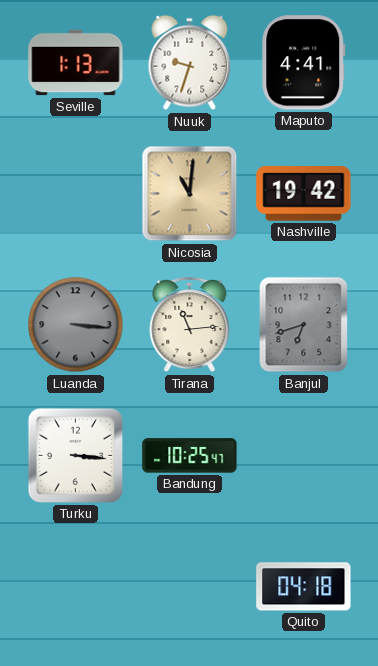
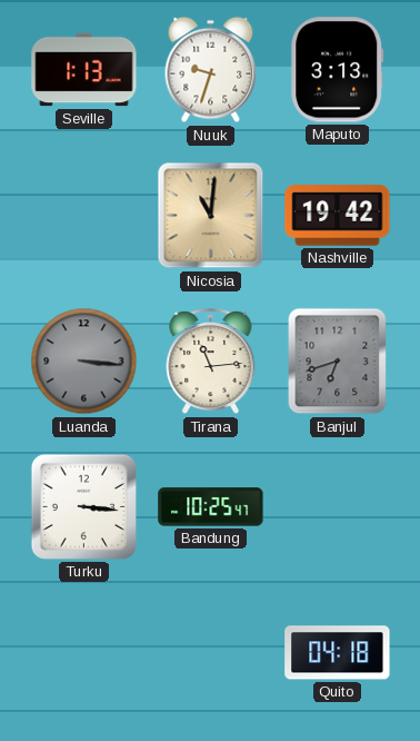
Maputo: 4:41 -> 3:13 (338, 70)
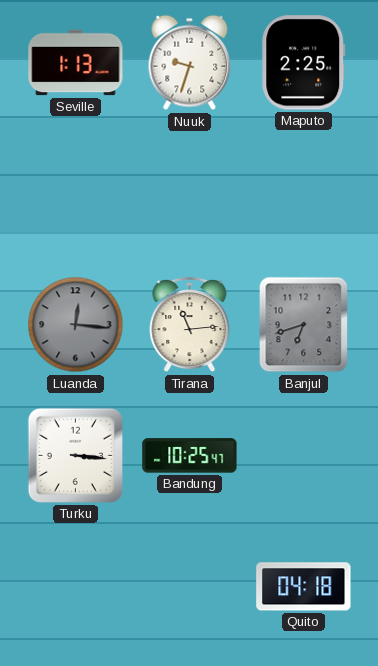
Maputo: 3:13 -> 2:25 (304, 63)
Nicosia: 11:01 -> none (211, 216)
Nashville: 19:42 -> none (338, 216)
Luanda: 3:16 -> 12:16 (76, 325)
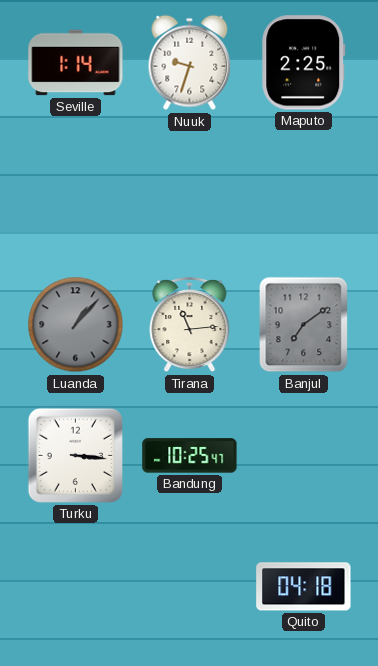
Seville: 1:13 -> 1:14 (76, 63)
Luanda: 12:16 -> 1:07 (76, 325)
Banjul: 6:42 -> 7:09 (304, 325)
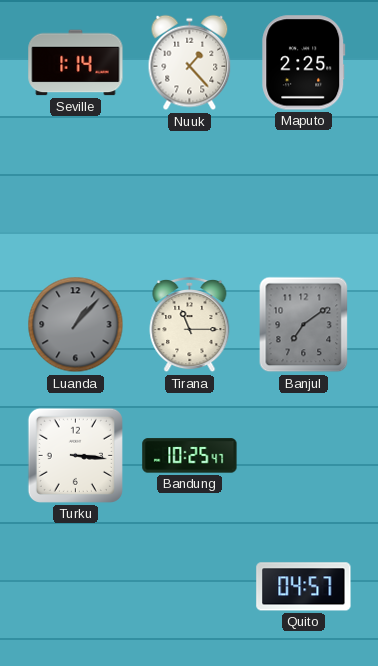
Nuuk: 9:33 -> 1:23 (190, 63)
Tirana: 11:14 -> 11:15 (190, 325)
Quito: 04:18 -> 04:57 (304, 587)
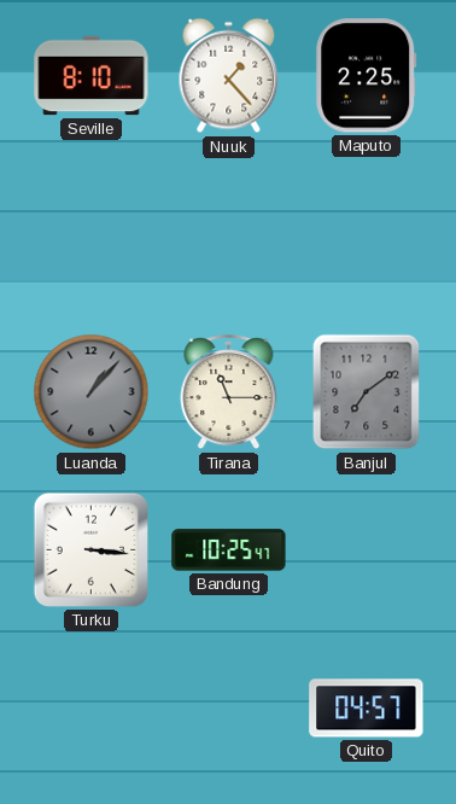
Seville: 1:14 -> 8:10 (92, 76)
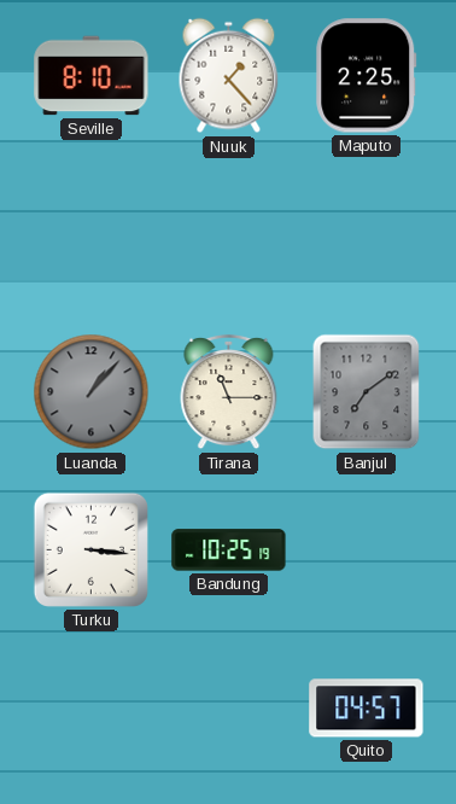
Bandung: 10:25:47 -> 10:25:19 (229, 550)
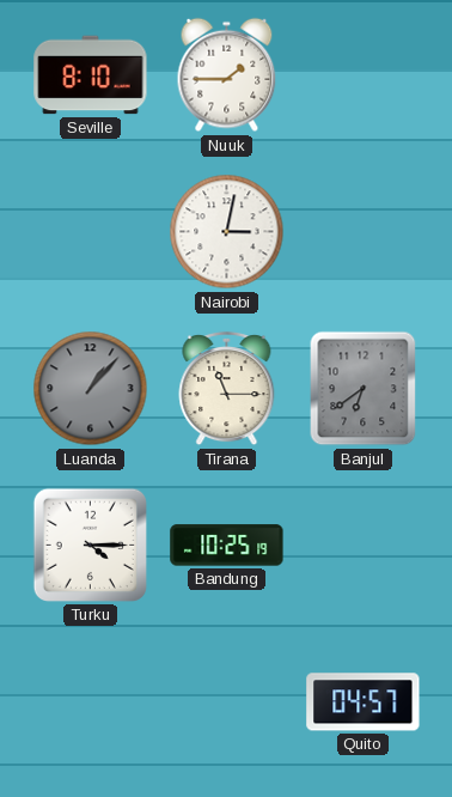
Nuuk: 1:23 -> 1:45 (227, 75)
Maputo: 2:25 -> none (367, 76)
Nairobi: none -> 3:02 (227, 232)
Banjul: 7:09 -> 6:39 (364, 389)
Turku: 3:16 -> 4:15 (90, 544)
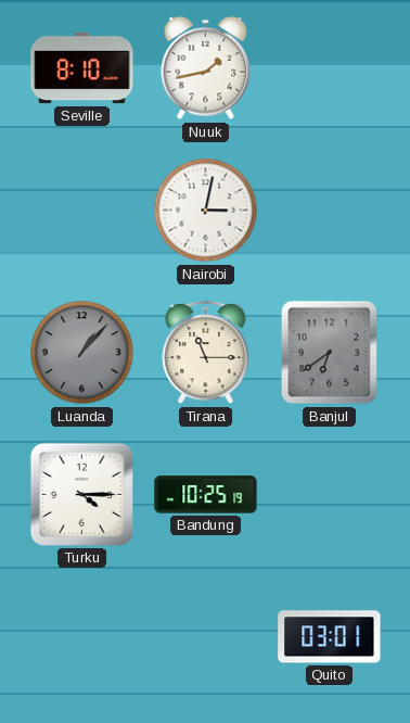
Nuuk: 1:45 -> 1:43 (206, 68)
Quito: 04:57 -> 03:01 (330, 637)
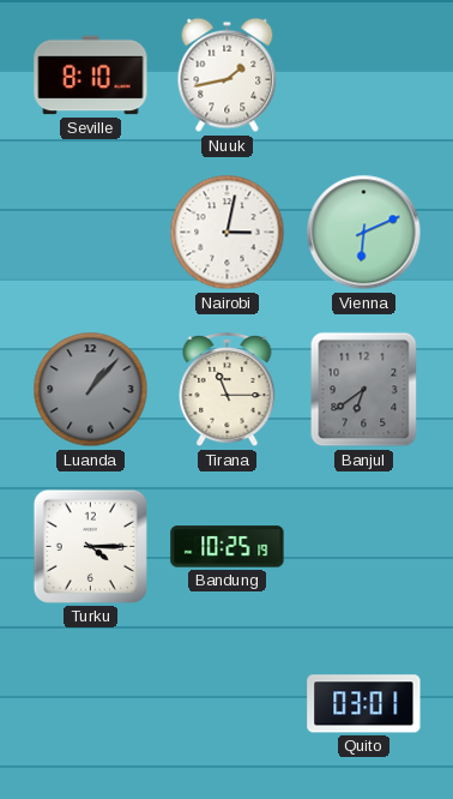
Vienna: none -> 6:11 (364, 233)
